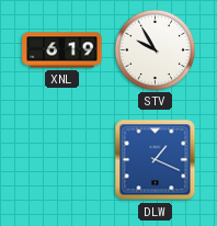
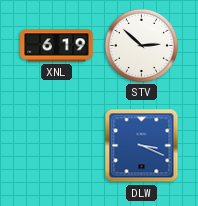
STV: 9:55 -> 2:52 (141, 45)
DLW: 1:19 -> 3:19 (142, 146)
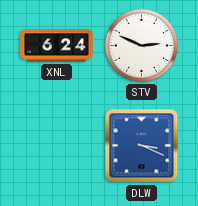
XNL: 6:19 -> 6:24 (57, 46)
STV: 2:52 -> 2:49 (141, 45)
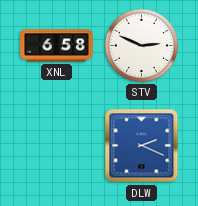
XNL: 6:24 -> 6:58 (57, 46)
DLW: 3:19 -> 2:19 (142, 146)
